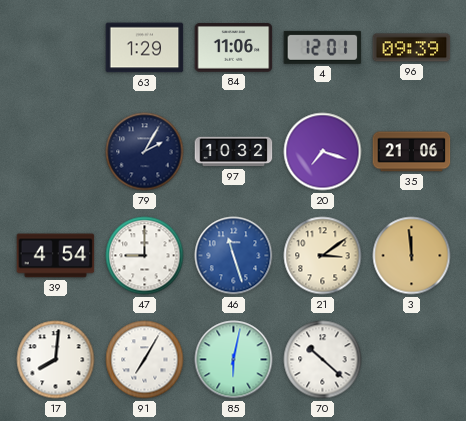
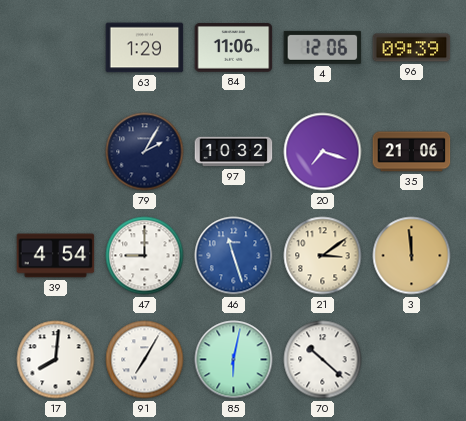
4: 12:01 -> 12:06 (323, 47)
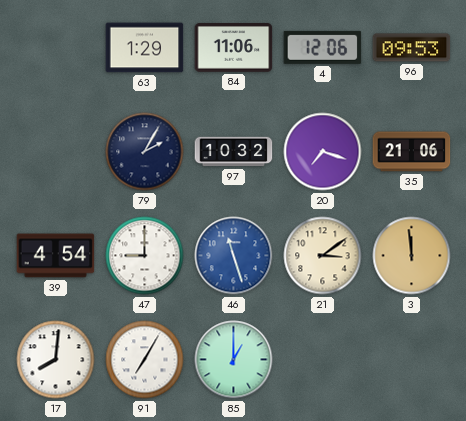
96: 09:39 -> 09:53 (412, 48)
85: 6:02 -> 1:00 (234, 360)
70: 10:22 -> none (323, 360)
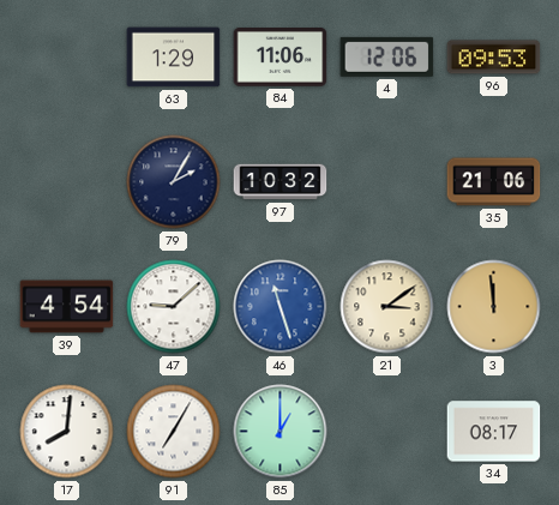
20: 7:18 -> none (323, 152)
47: 9:00 -> 9:08 (174, 307)
34: none -> 08:17 (494, 432)
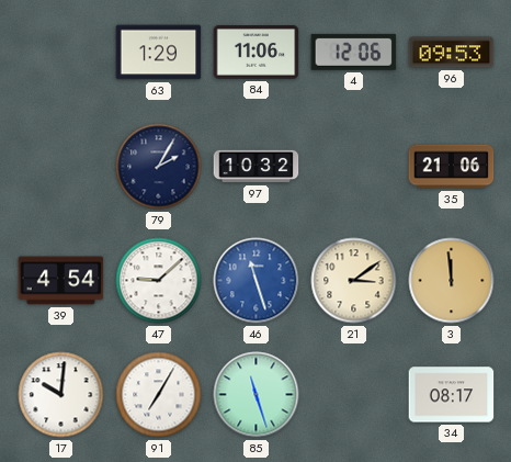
17: 8:01 -> 10:01 (61, 395)
85: 1:00 -> 11:27 (257, 395)
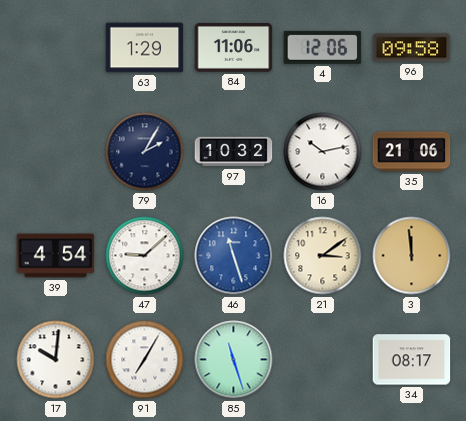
96: 09:53 -> 09:58 (412, 48)
16: none -> 10:13 (323, 152)
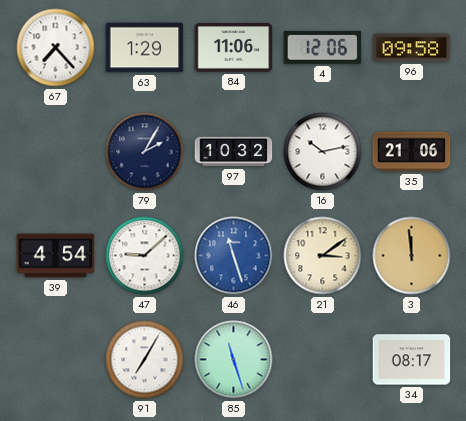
67: none -> 7:23 (56, 48)
17: 10:01 -> none (56, 360)
